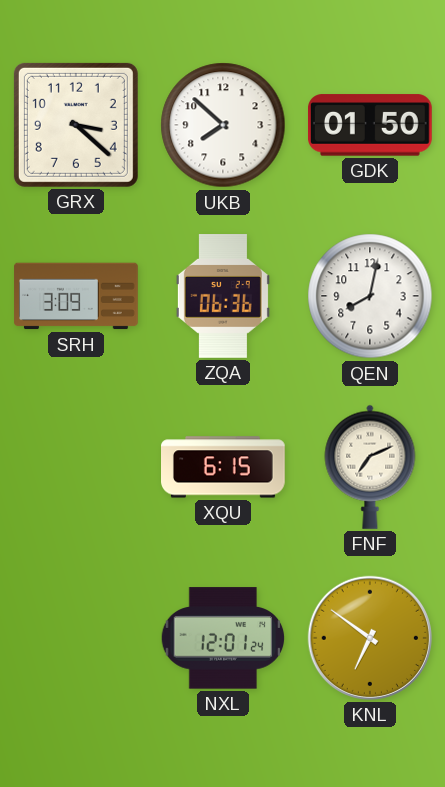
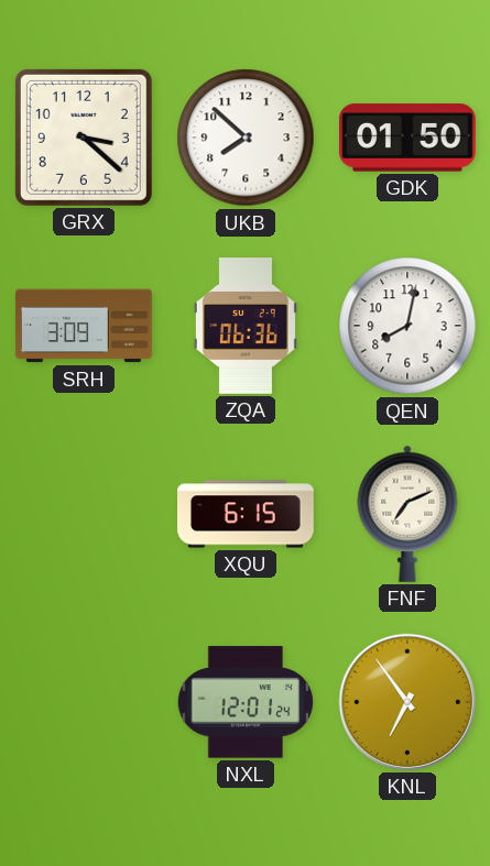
KNL: 6:51 -> 6:54 (407, 702)
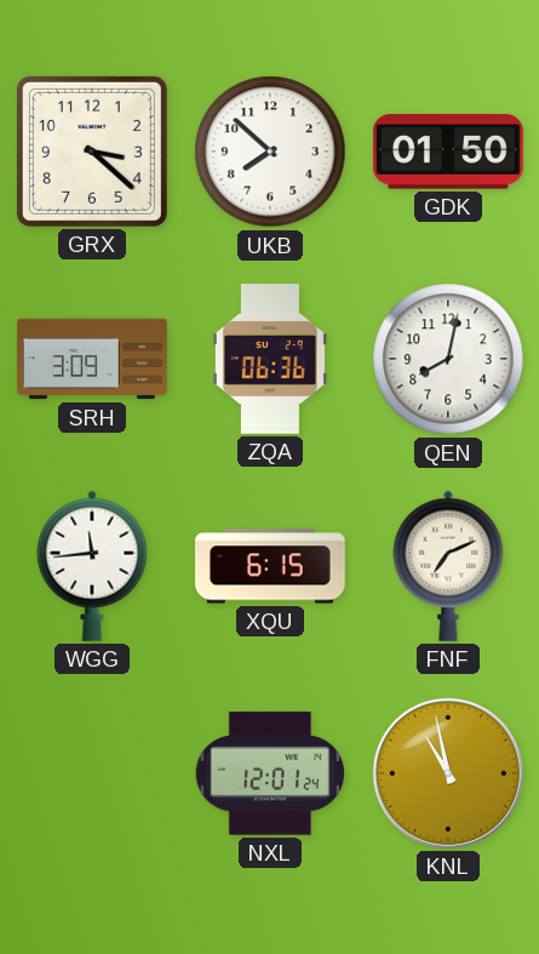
WGG: none -> 11:44 (92, 566)
KNL: 6:54 -> 10:58 (448, 773)
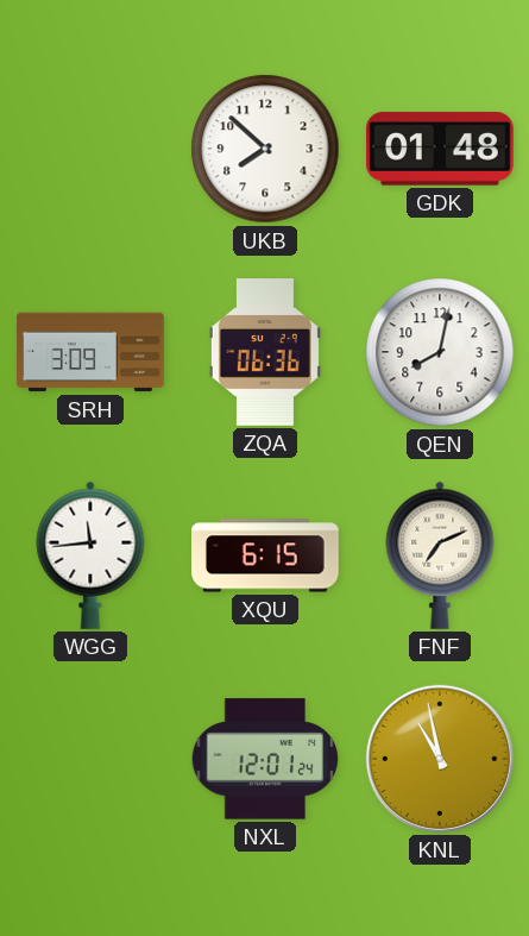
GRX: 3:22 -> none (92, 152)
GDK: 01:50 -> 01:48 (441, 149)
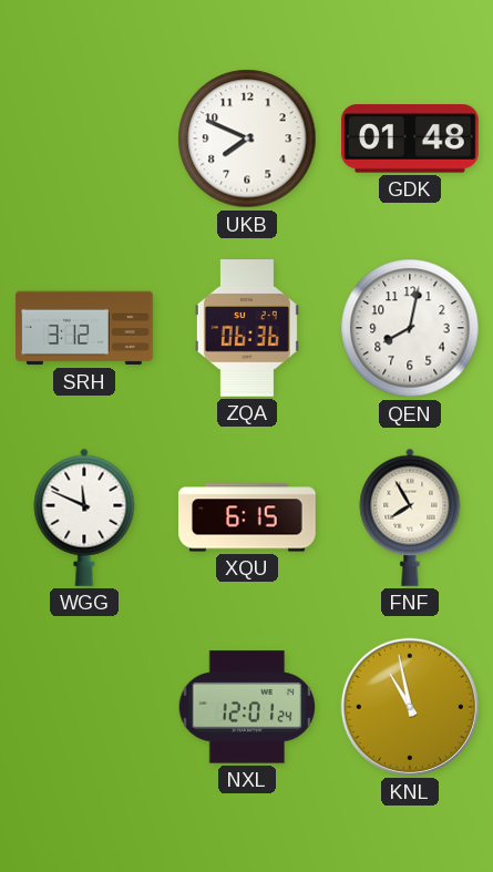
UKB: 7:52 -> 7:49 (247, 139)
SRH: 3:09 -> 3:12 (84, 328)
WGG: 11:44 -> 11:49 (84, 517)
FNF: 7:11 -> 7:55 (410, 517)
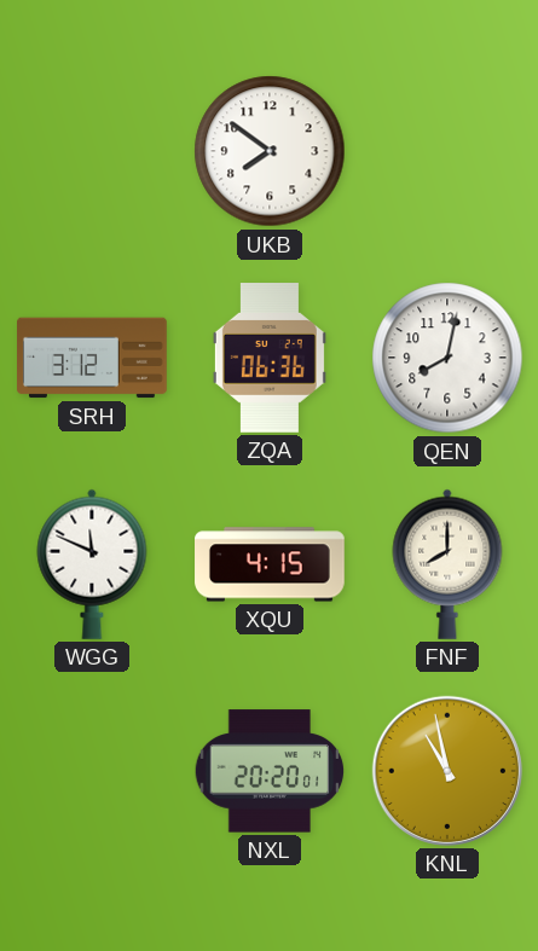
UKB: 7:49 -> 7:51 (270, 151)
GDK: 01:48 -> none (411, 139)
XQU: 6:15 -> 4:15 (271, 564)
FNF: 7:55 -> 8:00 (447, 564)
NXL: 12:01 -> 20:20 (270, 771)
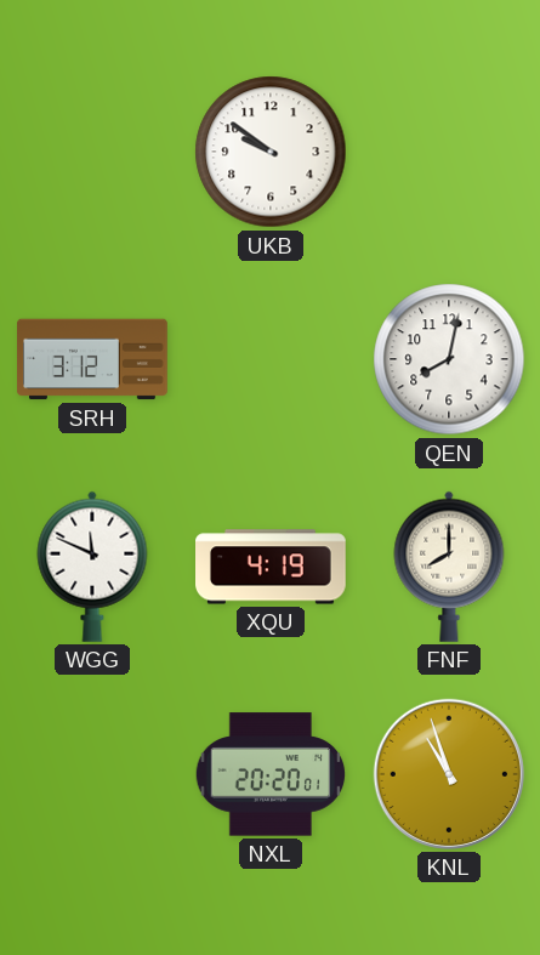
UKB: 7:51 -> 9:51 (271, 152)
ZQA: 06:36 -> none (270, 359)
XQU: 4:15 -> 4:19 (272, 567)
KNL: 10:58 -> 10:57 (449, 774)
